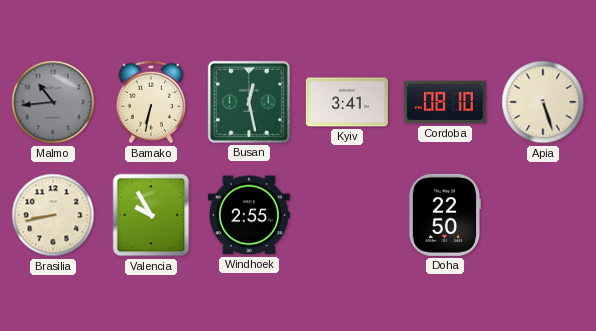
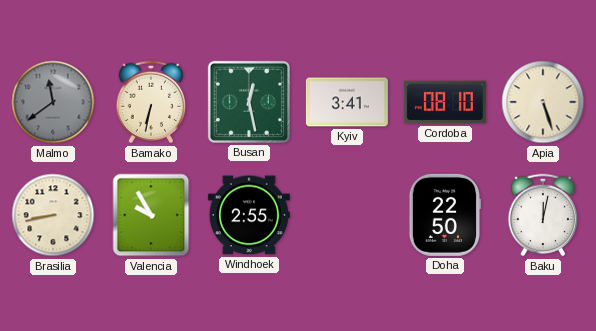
Malmo: 10:44 -> 11:39 (53, 102)
Baku: none -> 12:02 (543, 215)
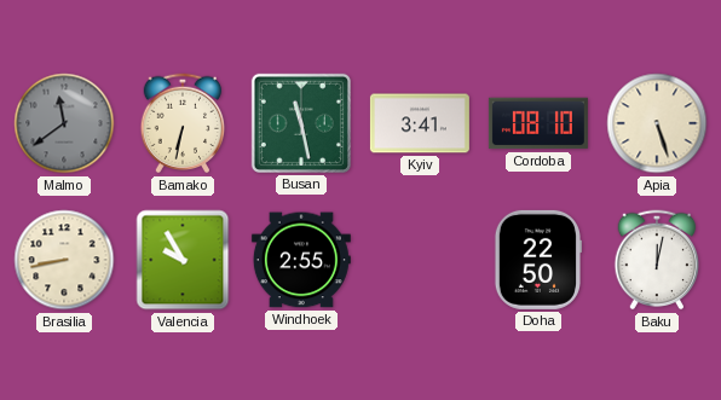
Busan: 12:28 -> 11:28 (301, 123)
